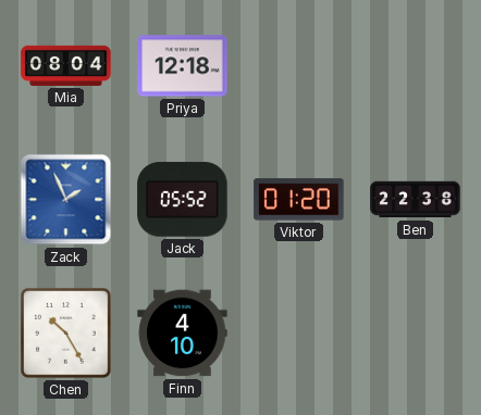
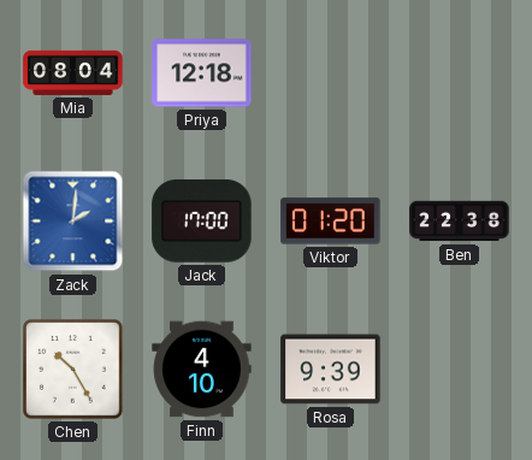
Zack: 1:56 -> 2:01 (73, 222)
Jack: 05:52 -> 17:00 (202, 222)
Rosa: none -> 9:39 (331, 370)
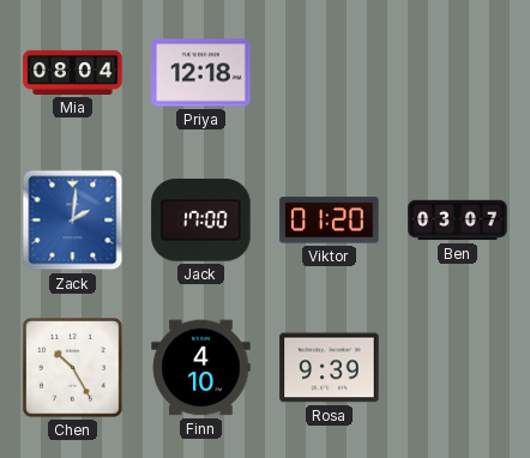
Ben: 22:38 -> 03:07 (458, 221)
